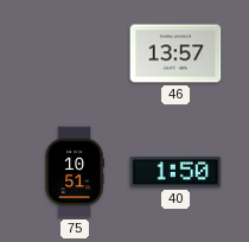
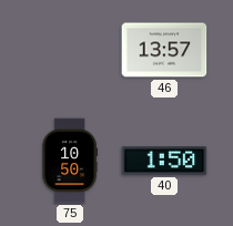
75: 10:51 -> 10:50 (70, 161)
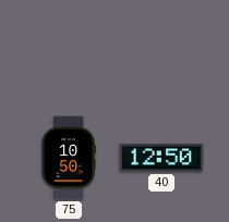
46: 13:57 -> none (164, 50)
40: 1:50 -> 12:50 (161, 159)
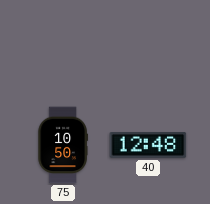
40: 12:50 -> 12:48 (148, 146)
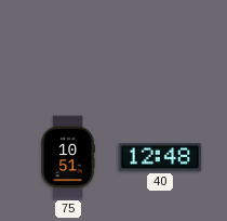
75: 10:50 -> 10:51 (68, 157)
